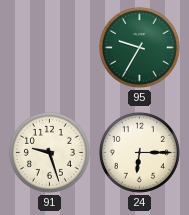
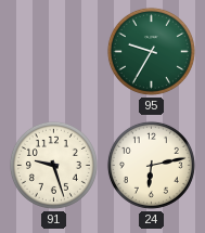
24: 6:15 -> 6:13 (151, 165)
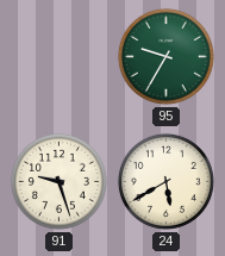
24: 6:13 -> 5:40 (165, 181)
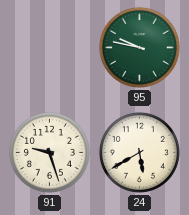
95: 9:35 -> 9:47 (139, 47)
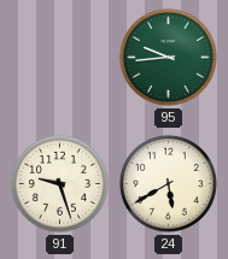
95: 9:47 -> 9:44 (168, 57)
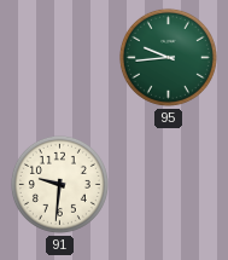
91: 9:27 -> 9:31 (59, 184)
24: 5:40 -> none (168, 183)
